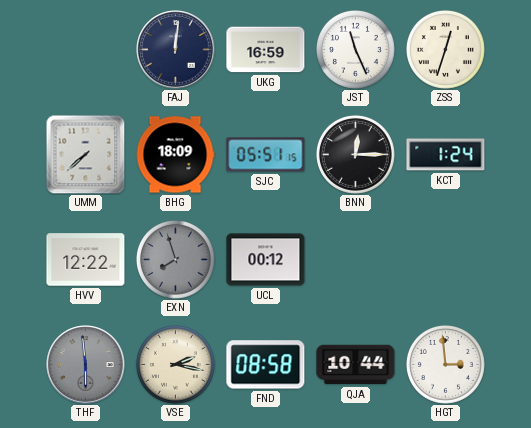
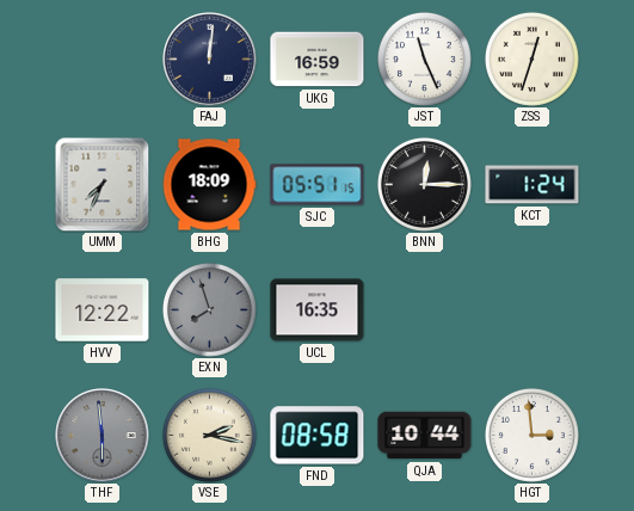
UMM: 7:38 -> 7:34 (101, 184)
UCL: 00:12 -> 16:35 (318, 310)
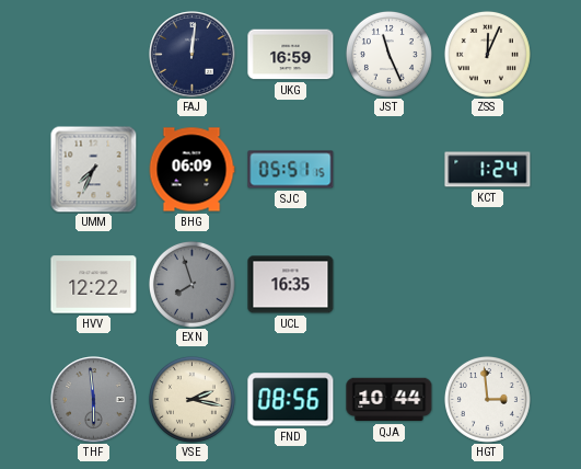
ZSS: 12:33 -> 12:04 (487, 54)
BHG: 18:09 -> 06:09 (191, 170)
BNN: 12:15 -> none (424, 184)
FND: 08:58 -> 08:56 (291, 400)
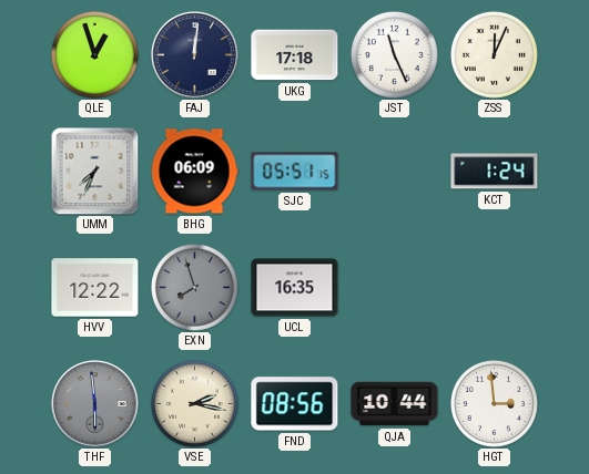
QLE: none -> 12:57 (94, 54)
UKG: 16:59 -> 17:18 (295, 55)
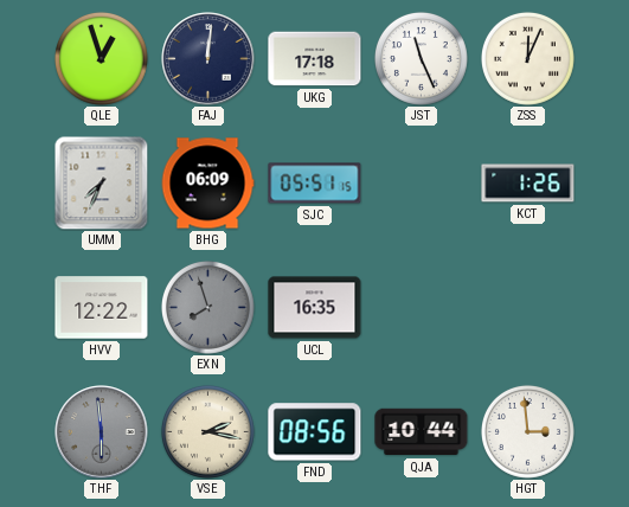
KCT: 1:24 -> 1:26 (528, 184)
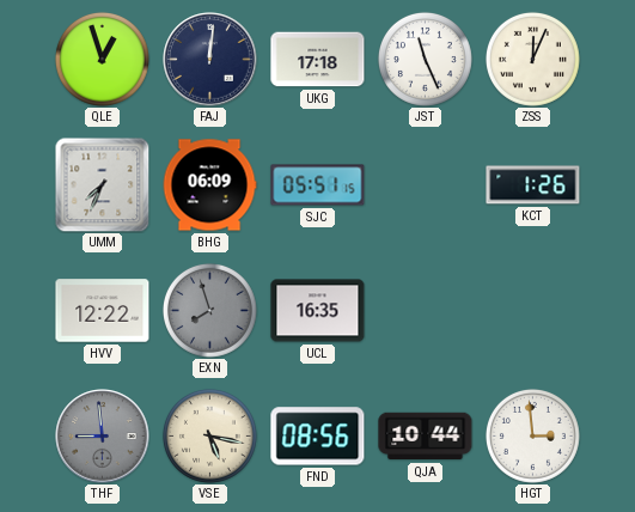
THF: 5:59 -> 8:59 (103, 437)
VSE: 2:17 -> 5:17 (209, 435)
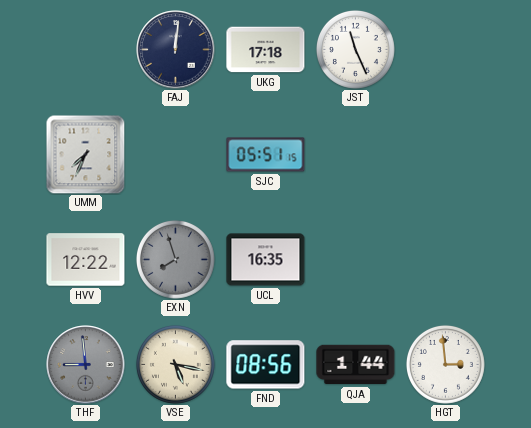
QLE: 12:57 -> none (102, 59)
ZSS: 12:04 -> none (532, 59)
BHG: 06:09 -> none (209, 185)
KCT: 1:26 -> none (533, 185)
QJA: 10:44 -> 1:44 (356, 365)
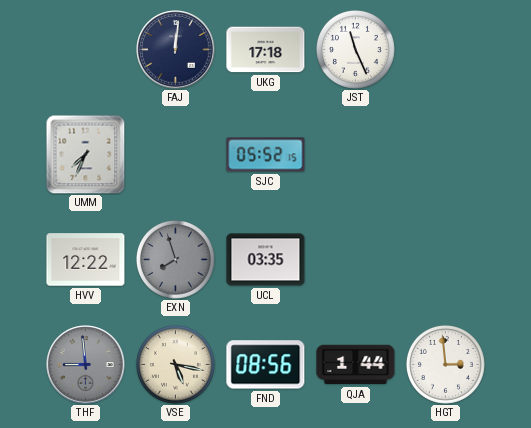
SJC: 05:51 -> 05:52 (266, 155)
UCL: 16:35 -> 03:35 (266, 260)
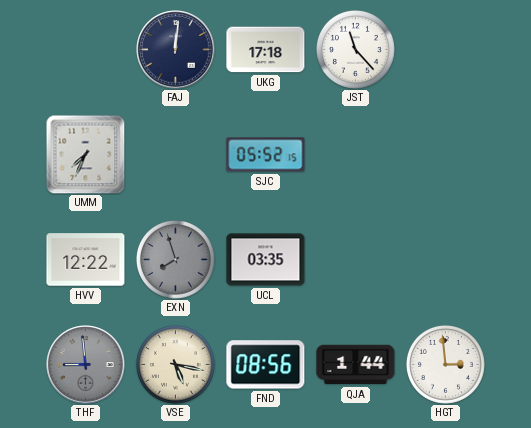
JST: 11:26 -> 11:23 (355, 49)
